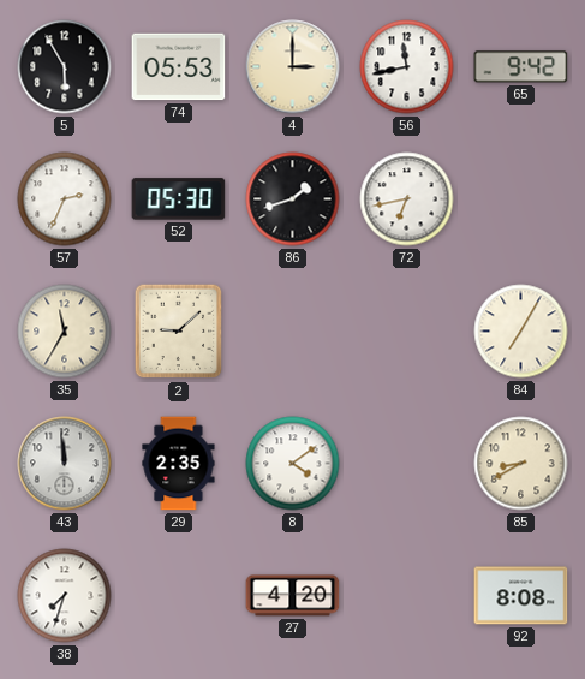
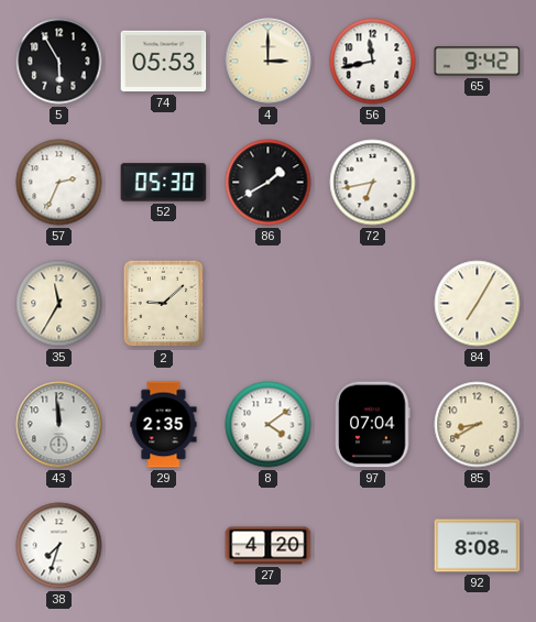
86: 1:42 -> 1:40 (269, 183)
97: none -> 07:04 (373, 425)
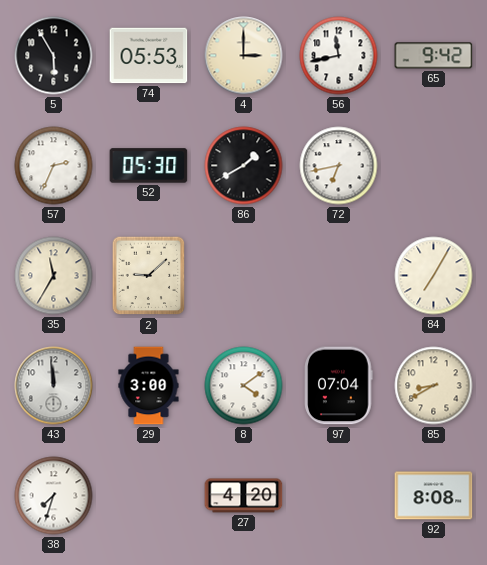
29: 2:35 -> 3:00 (149, 386)
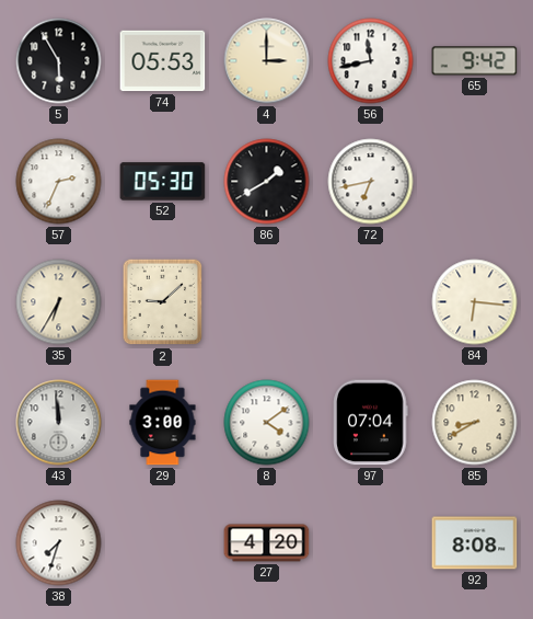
35: 11:35 -> 6:35 (59, 302)
84: 7:05 -> 6:16 (475, 302)
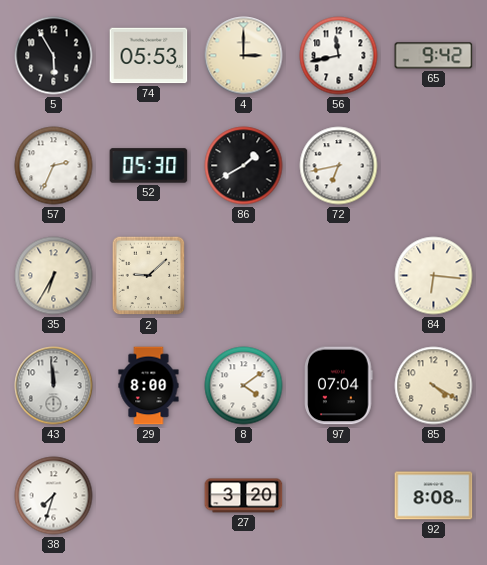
29: 3:00 -> 8:00 (149, 386)
85: 8:40 -> 4:20 (434, 386)
27: 4:20 -> 3:20 (244, 496)
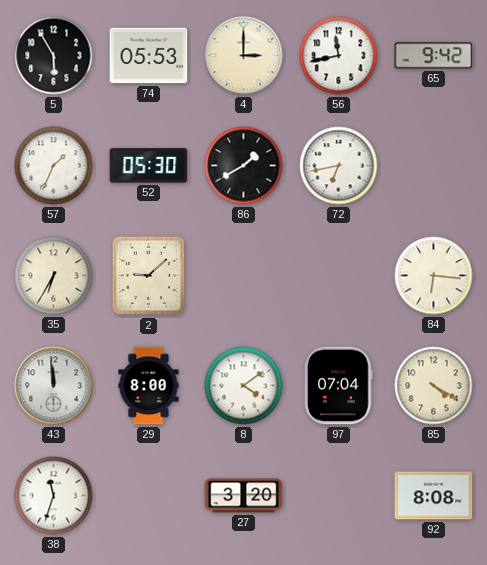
57: 2:34 -> 1:34 (54, 166)
38: 7:33 -> 11:33 (54, 496)
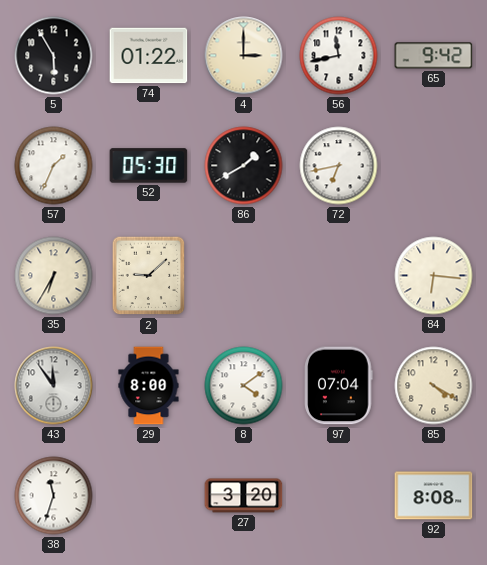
74: 05:53 -> 01:22 (149, 56)
43: 11:59 -> 11:54 (54, 386)
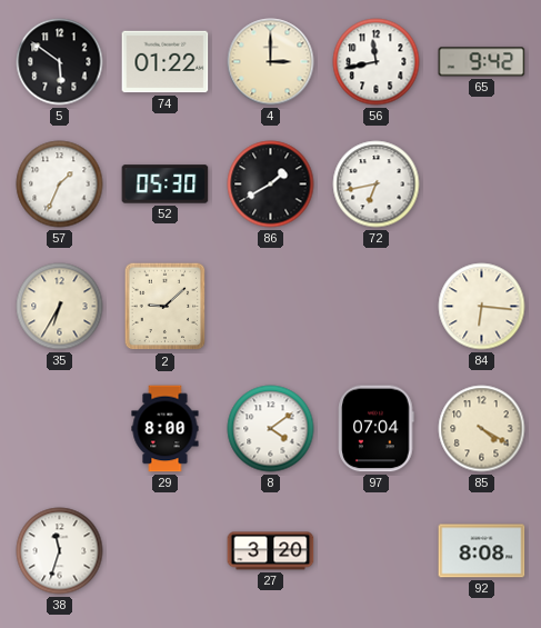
5: 5:55 -> 5:51 (60, 62)
43: 11:54 -> none (54, 386)
